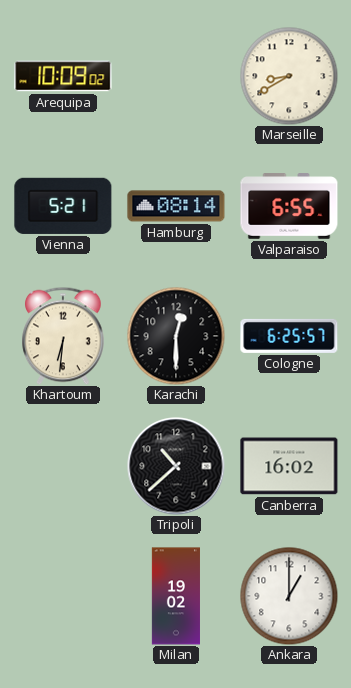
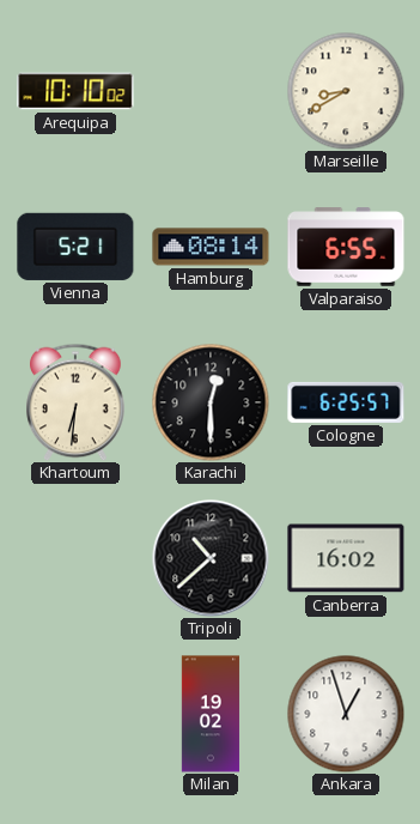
Arequipa: 10:09 -> 10:10 (75, 91)
Ankara: 1:00 -> 12:57 (346, 714)
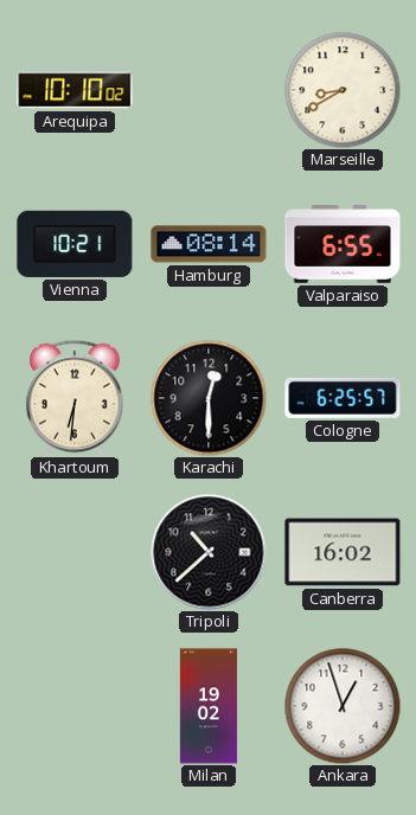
Vienna: 5:21 -> 10:21 (75, 244)
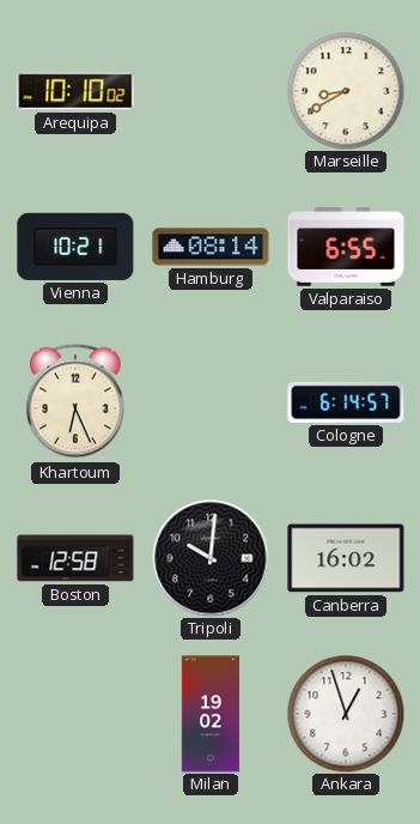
Khartoum: 6:31 -> 6:26 (77, 402)
Karachi: 12:30 -> none (209, 398)
Cologne: 6:25 -> 6:14 (346, 402)
Boston: none -> 12:58 (75, 558)
Tripoli: 10:38 -> 10:01 (211, 558)
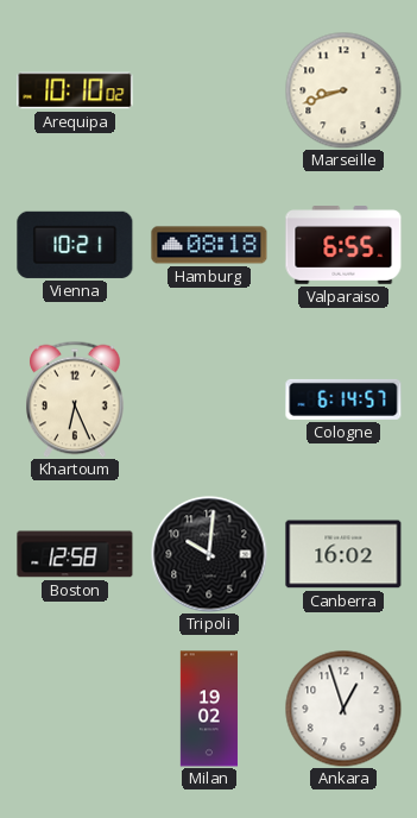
Marseille: 8:40 -> 8:42 (343, 90)
Hamburg: 08:14 -> 08:18 (209, 245)
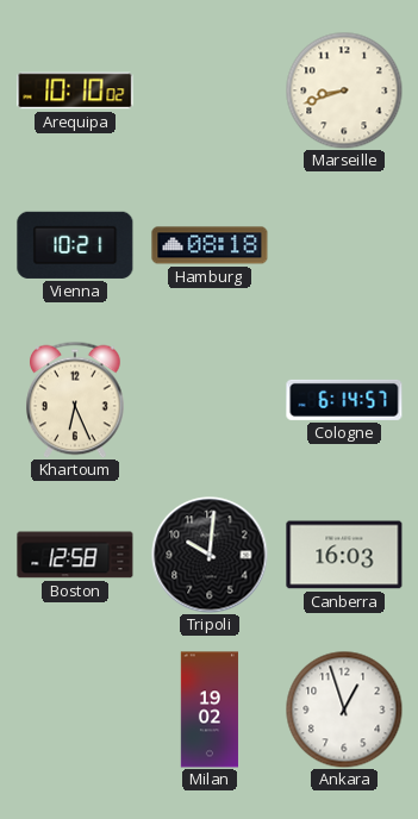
Valparaiso: 6:55 -> none (343, 245)
Canberra: 16:02 -> 16:03 (344, 555)
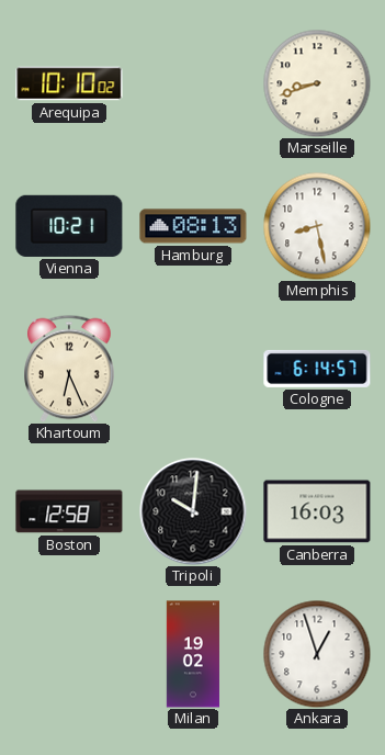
Hamburg: 08:18 -> 08:13 (193, 226)
Memphis: none -> 8:28 (317, 226)
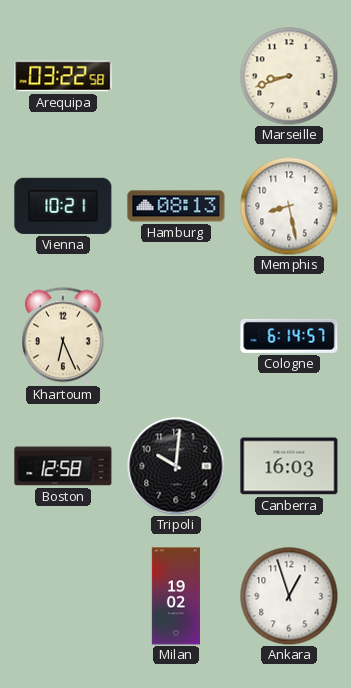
Arequipa: 10:10 -> 03:22 (63, 76)
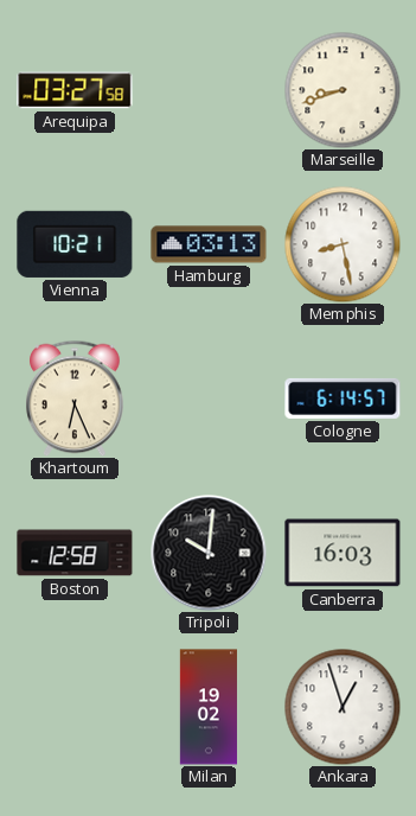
Arequipa: 03:22 -> 03:27 (75, 90)
Hamburg: 08:13 -> 03:13 (209, 244)
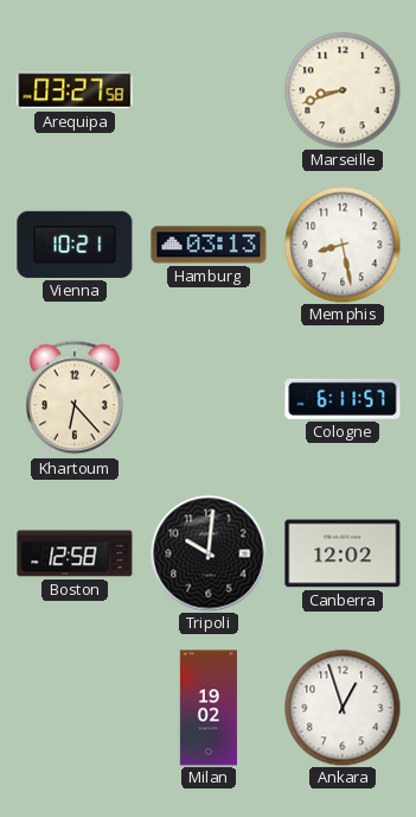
Khartoum: 6:26 -> 6:23 (76, 399)
Cologne: 6:14 -> 6:11 (343, 399)
Canberra: 16:03 -> 12:02 (343, 553)
